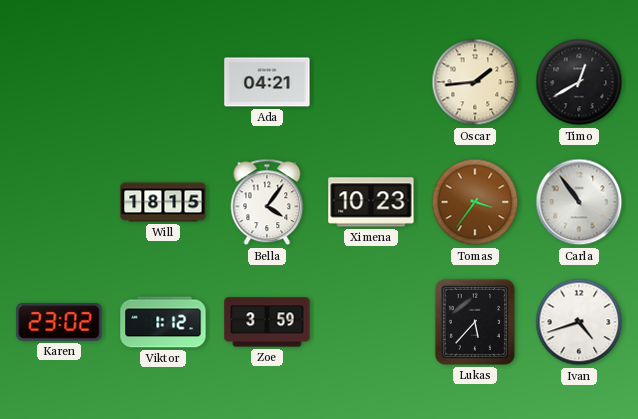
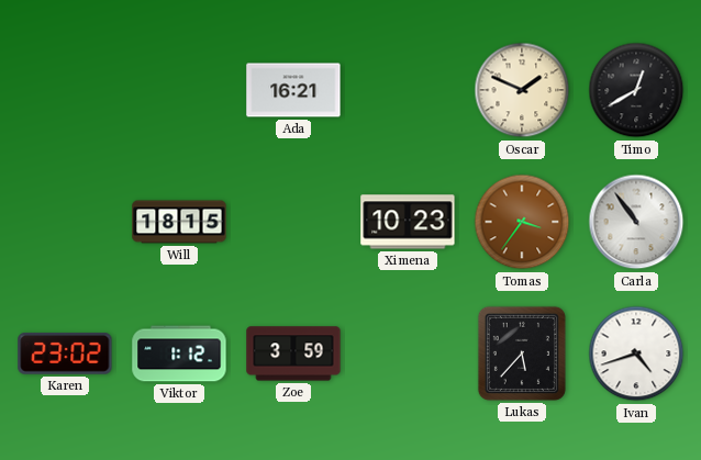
Ada: 04:21 -> 16:21 (293, 90)
Oscar: 1:44 -> 1:49 (522, 90)
Bella: 4:06 -> none (267, 202)
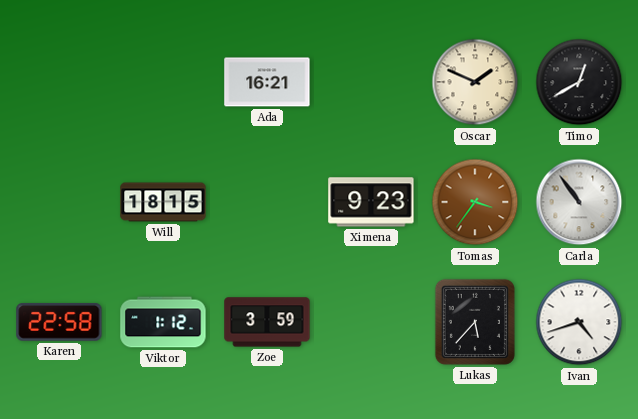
Ximena: 10:23 -> 9:23 (371, 202)
Karen: 23:02 -> 22:58 (59, 322)
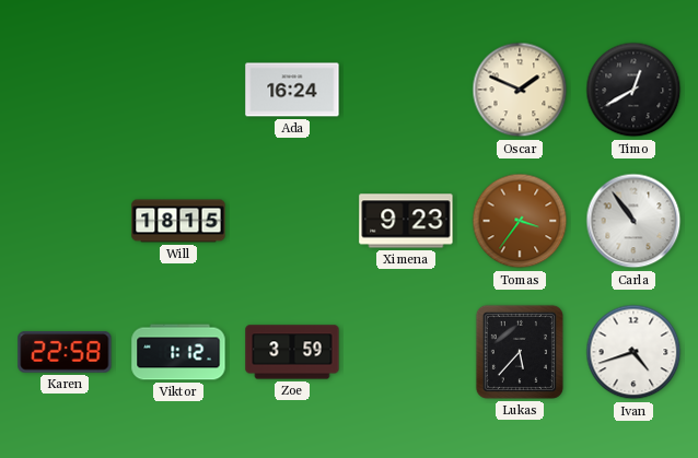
Ada: 16:21 -> 16:24 (292, 90)
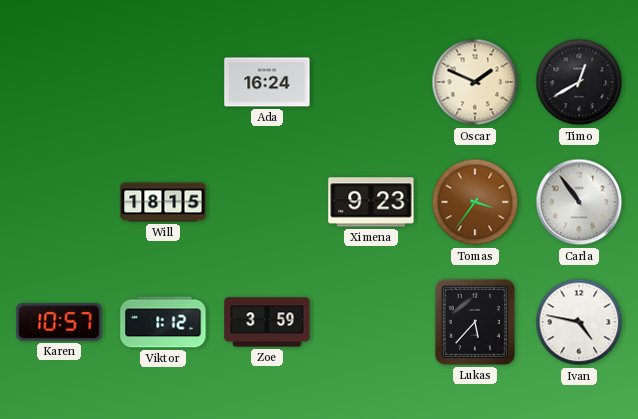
Karen: 22:58 -> 10:57 (59, 322)
Ivan: 4:42 -> 4:47 (579, 322)
